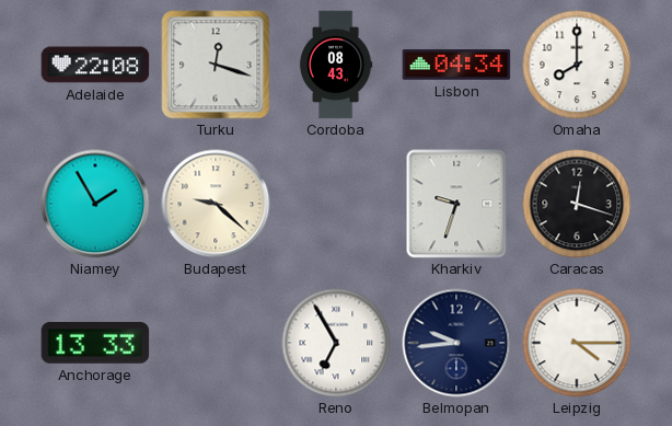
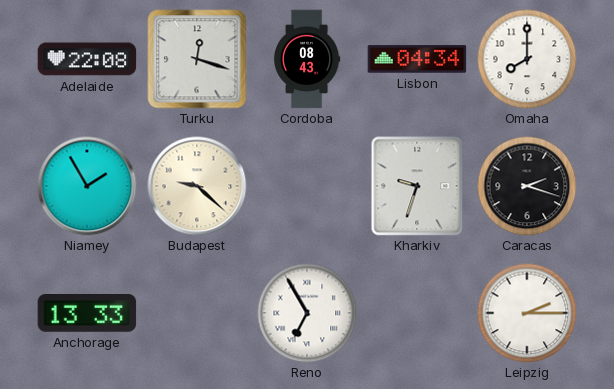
Caracas: 12:18 -> 2:18 (527, 186)
Belmopan: 9:44 -> none (456, 343)
Leipzig: 4:15 -> 2:15 (527, 313)
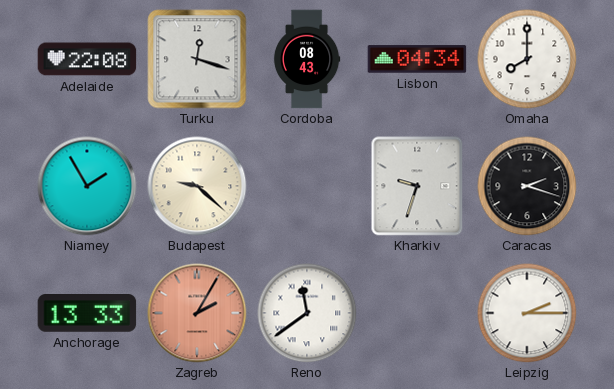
Zagreb: none -> 2:05 (197, 313)
Reno: 6:55 -> 11:39 (307, 313)
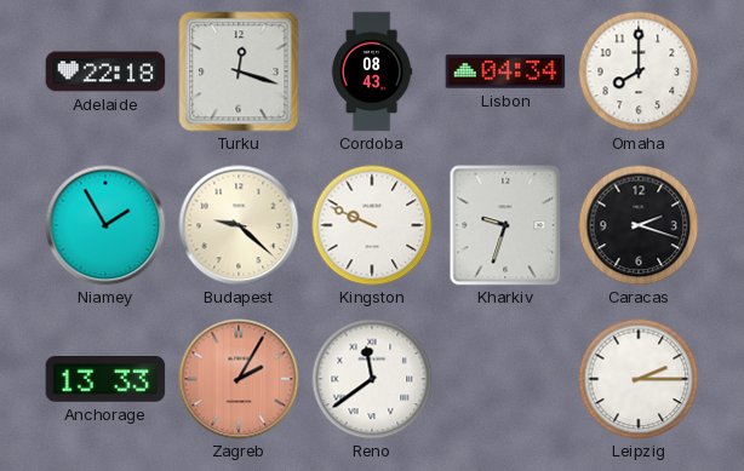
Adelaide: 22:08 -> 22:18 (105, 71)
Kingston: none -> 9:49 (372, 225)
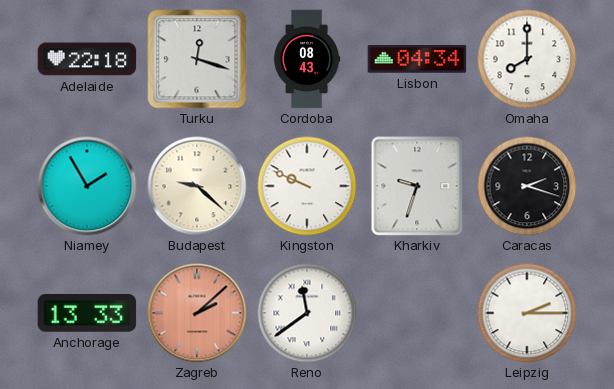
Zagreb: 2:05 -> 2:08 (197, 313)
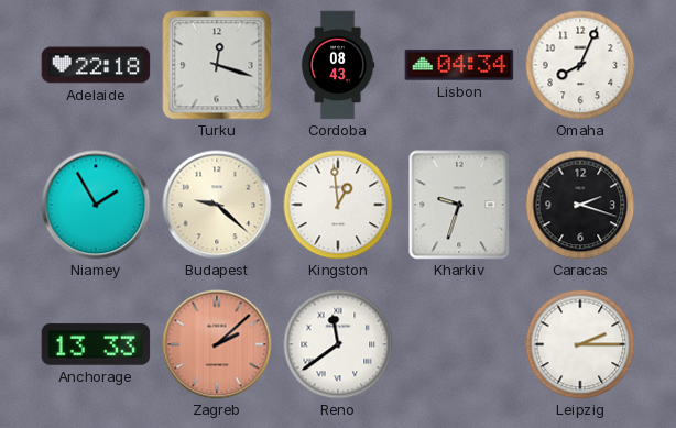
Omaha: 8:00 -> 8:04 (580, 65)
Kingston: 9:49 -> 12:59 (338, 205)
